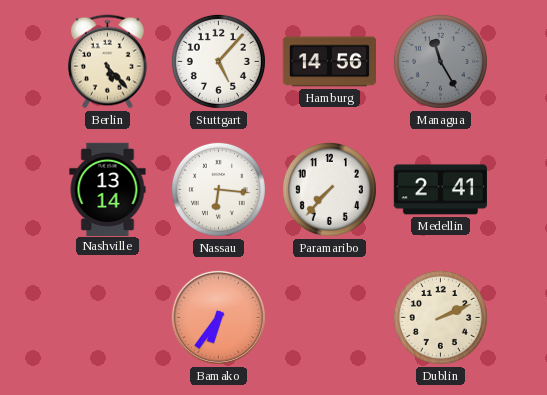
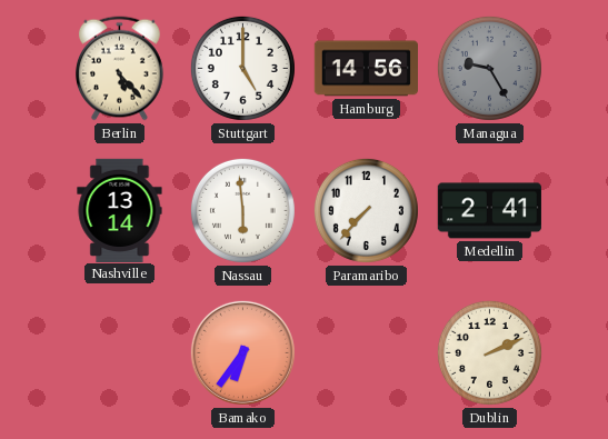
Stuttgart: 5:07 -> 5:00 (242, 68)
Managua: 11:25 -> 9:25 (489, 68)
Nassau: 6:16 -> 5:59 (242, 210)
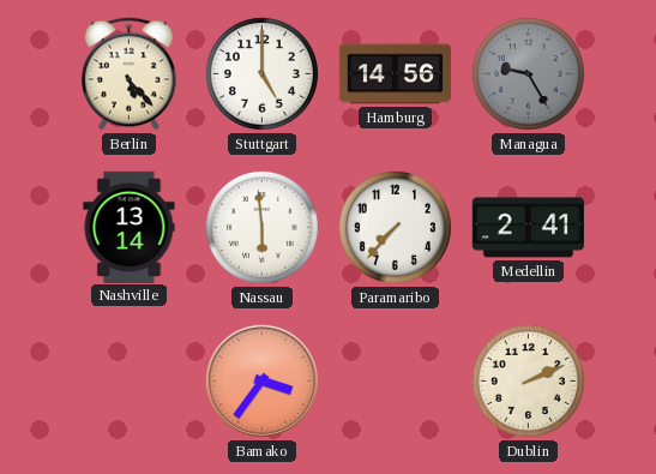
Bamako: 6:36 -> 3:36 (261, 380)
